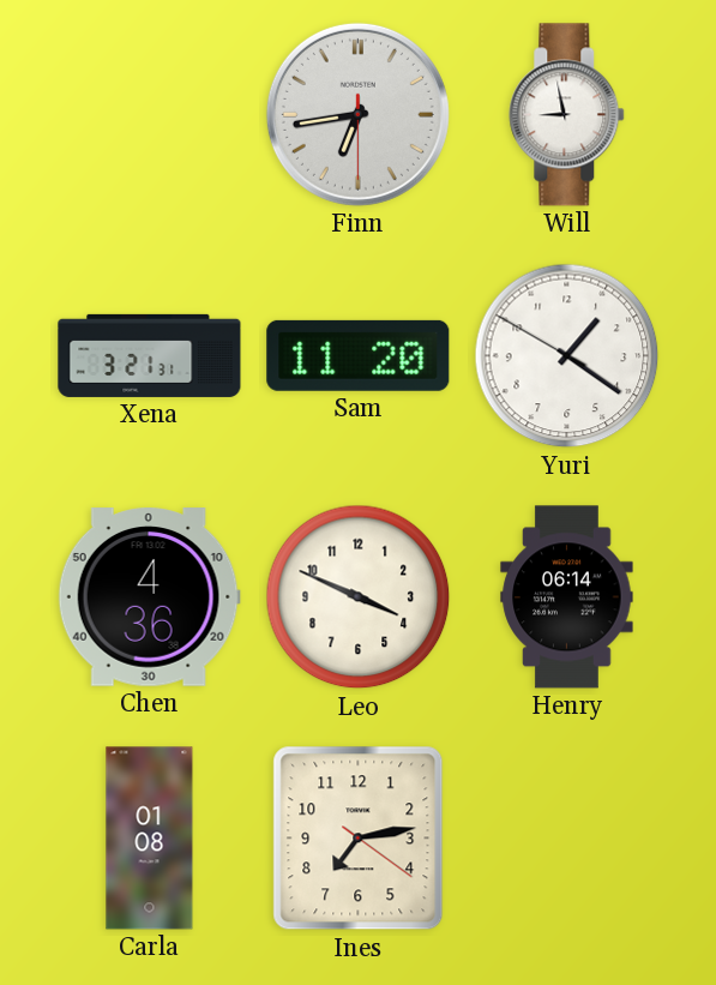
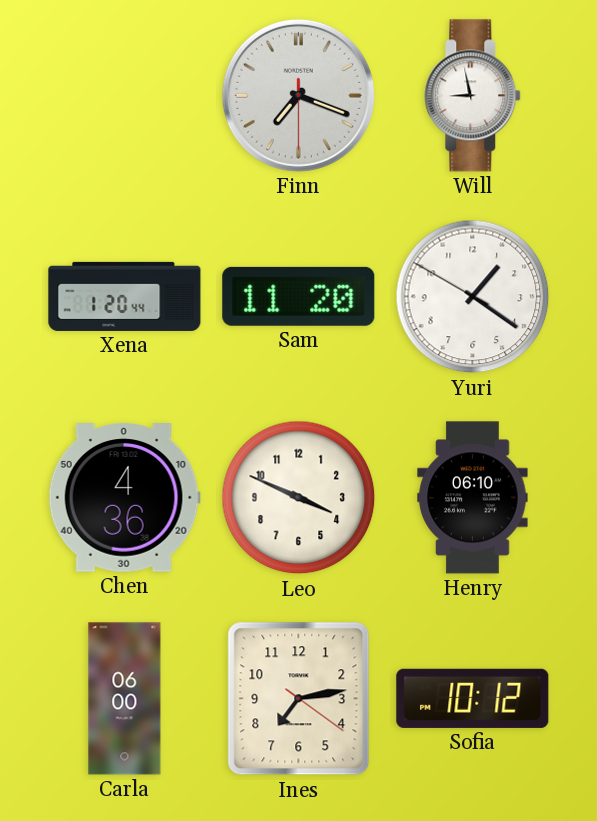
Finn: 6:43 -> 7:18 (298, 95)
Xena: 3:21 -> 1:20 (125, 296)
Henry: 06:14 -> 06:10 (473, 498)
Carla: 01:08 -> 06:00 (125, 699)
Sofia: none -> 10:12 (473, 698)
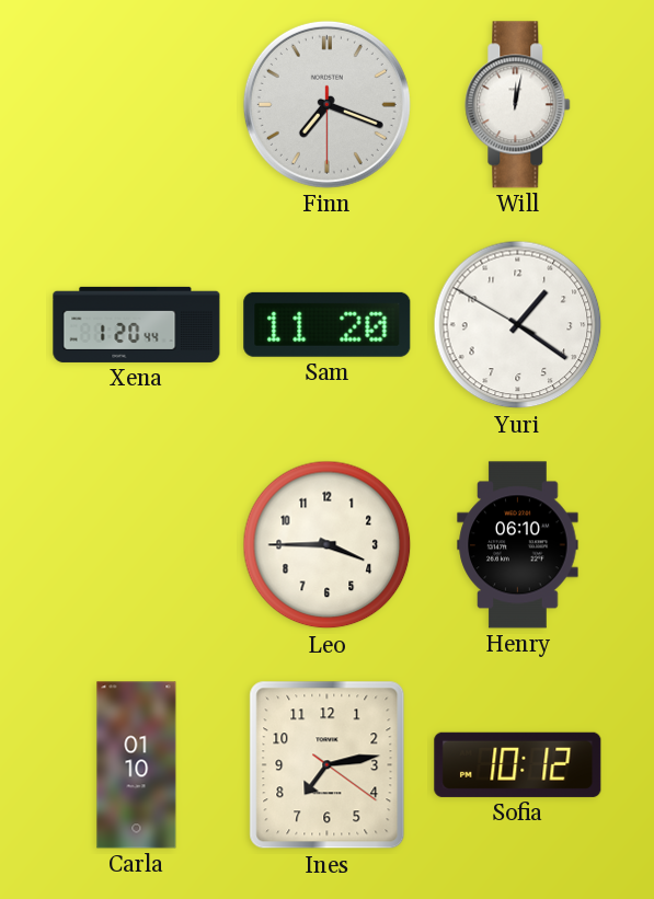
Will: 8:58 -> 12:02 (518, 105)
Chen: 4:36 -> none (124, 498)
Leo: 3:49 -> 3:45 (328, 545)
Carla: 06:00 -> 01:10 (137, 765)
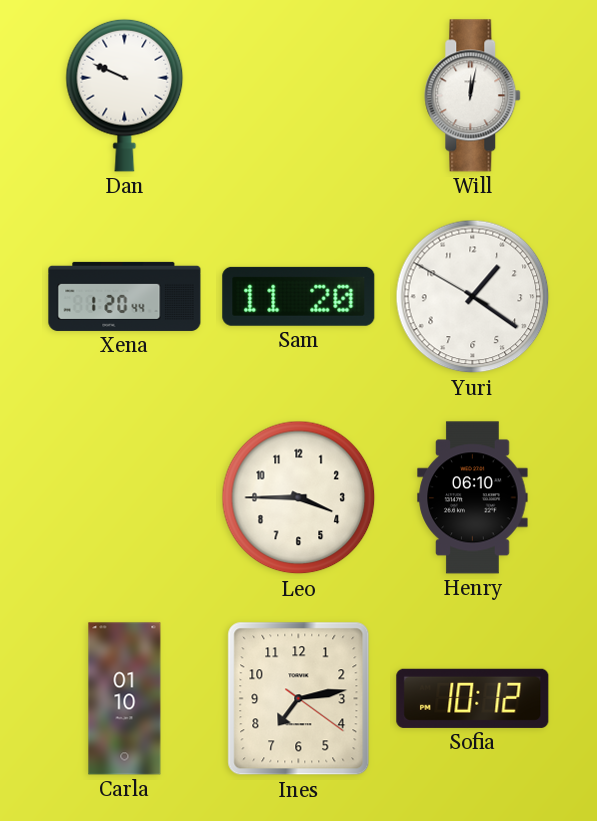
Dan: none -> 9:49 (125, 95)
Finn: 7:18 -> none (326, 104)
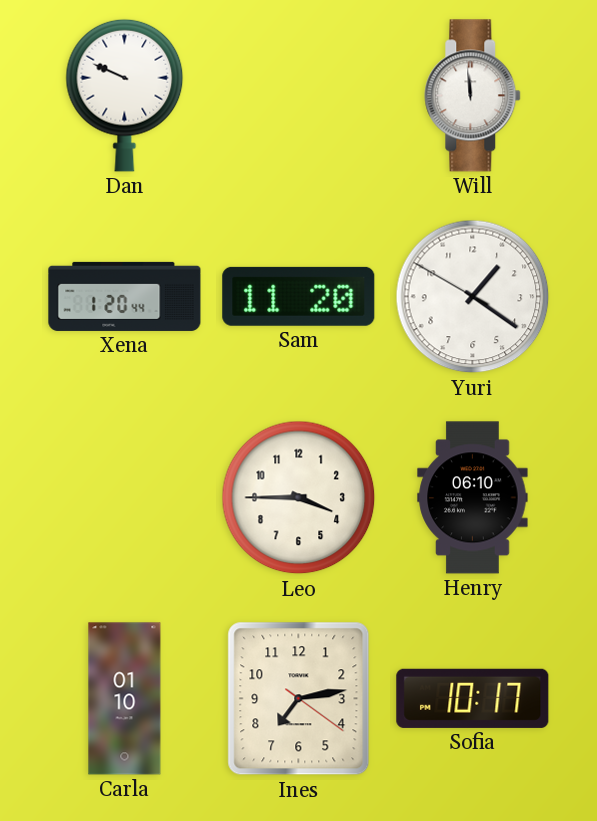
Will: 12:02 -> 11:59 (473, 96)
Sofia: 10:12 -> 10:17 (473, 698)
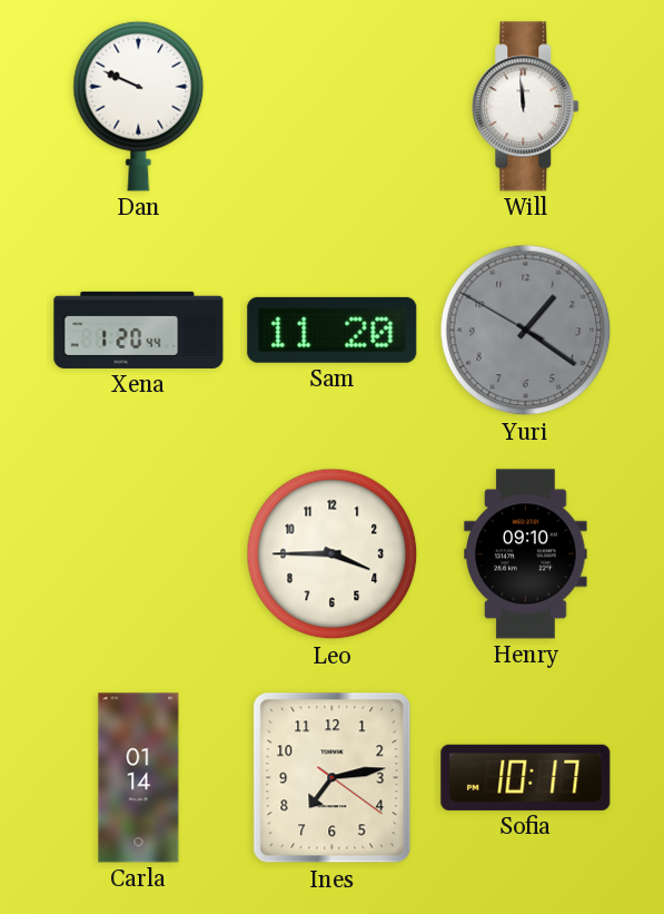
Yuri dial: white -> grey (526, 331)
Henry: 06:10 -> 09:10 (526, 554)
Carla: 01:10 -> 01:14 (139, 778)
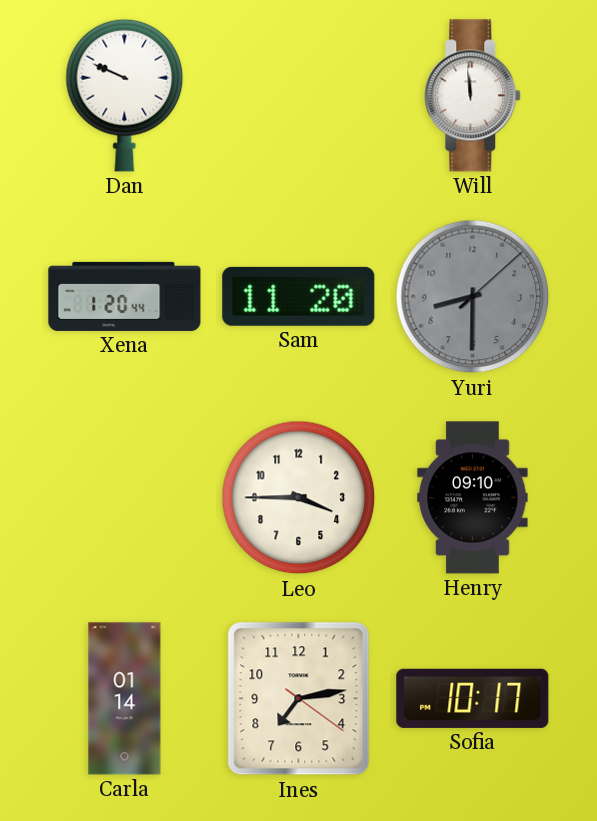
Yuri: 1:20 -> 8:30 (473, 297)
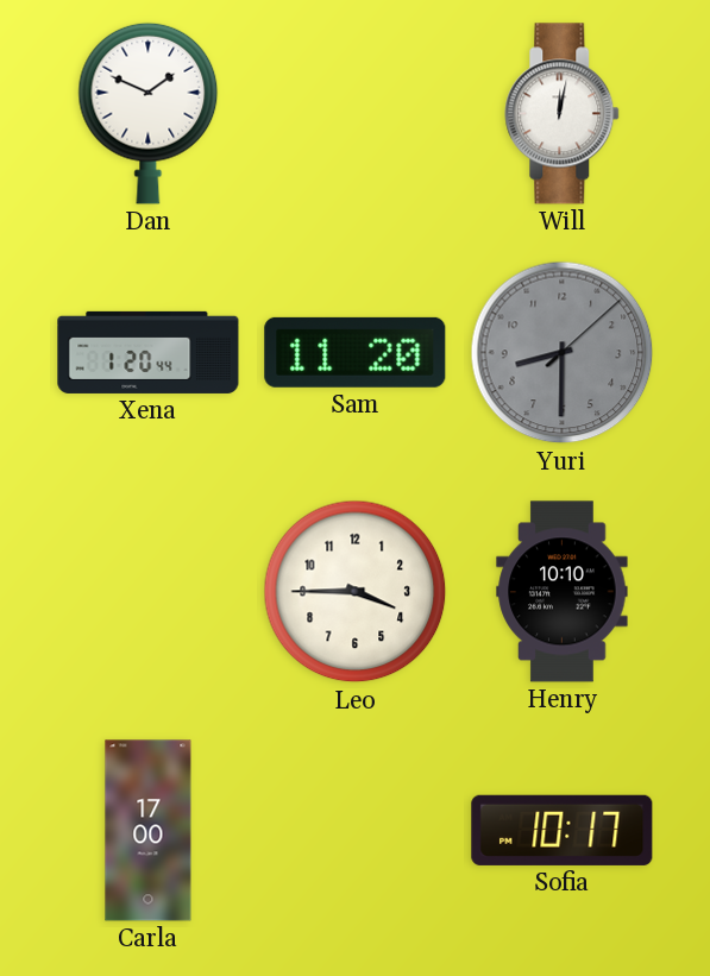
Dan: 9:49 -> 1:49 (149, 113)
Will: 11:59 -> 12:02 (563, 114)
Henry: 09:10 -> 10:10 (563, 592)
Carla: 01:14 -> 17:00 (149, 831)
Ines: 7:13 -> none (299, 699)
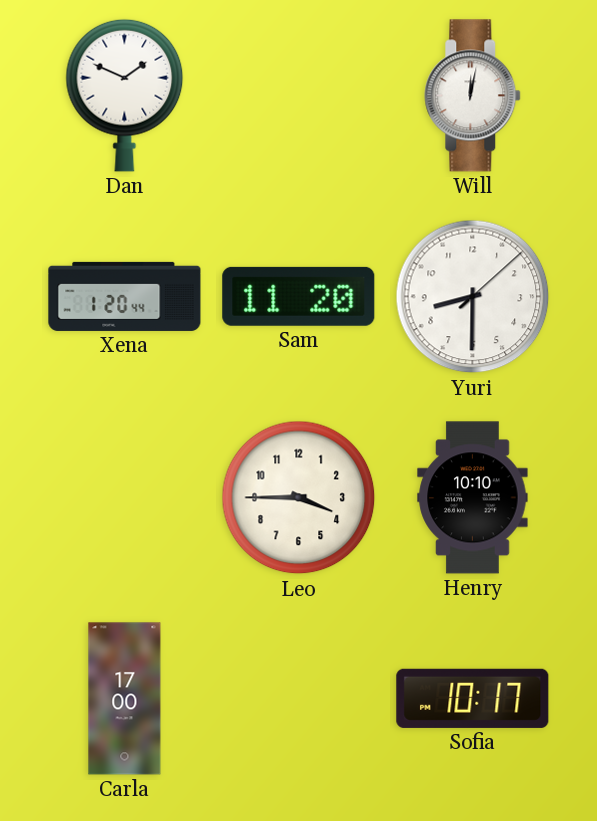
Yuri dial: grey -> white (473, 297)
